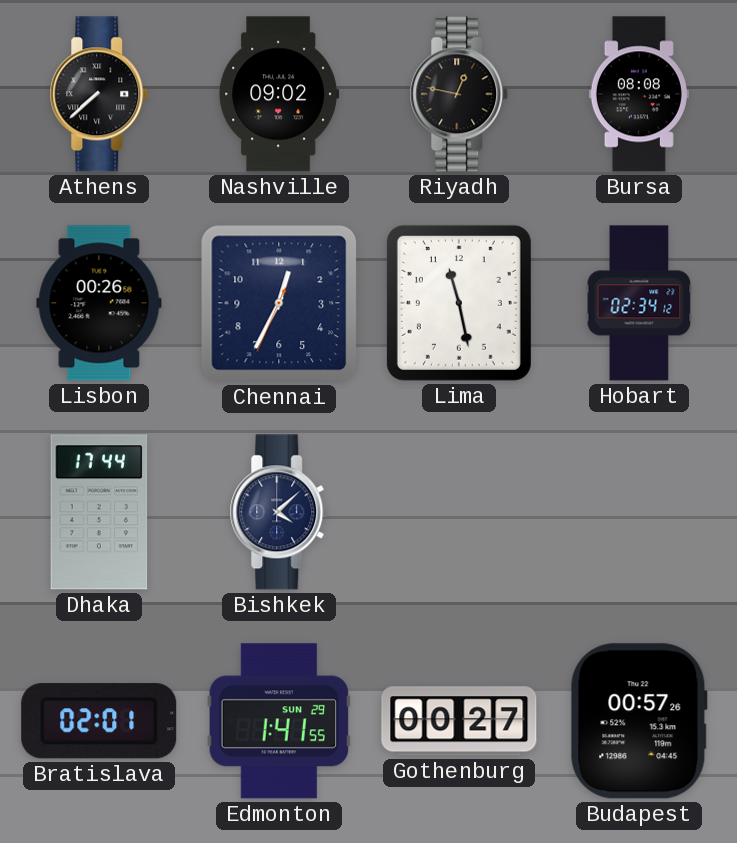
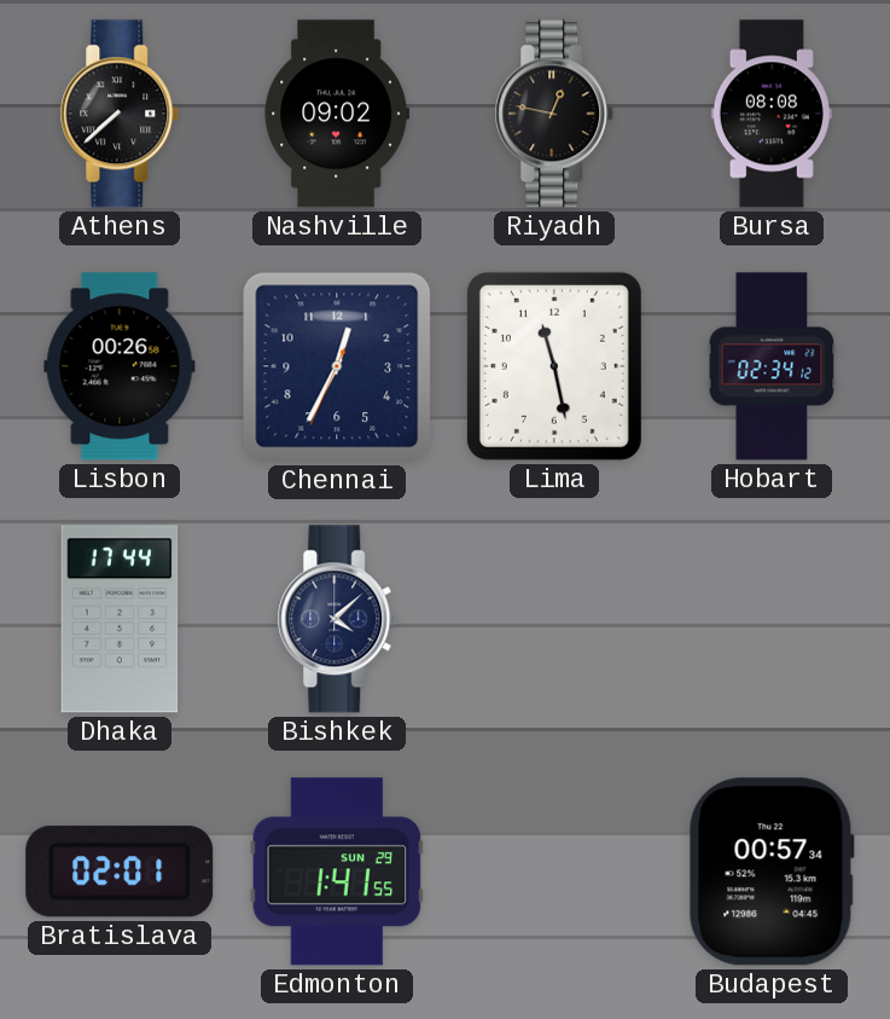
Gothenburg: 00:27 -> none (459, 721)
Budapest: 00:57:26 -> 00:57:34 (772, 872)
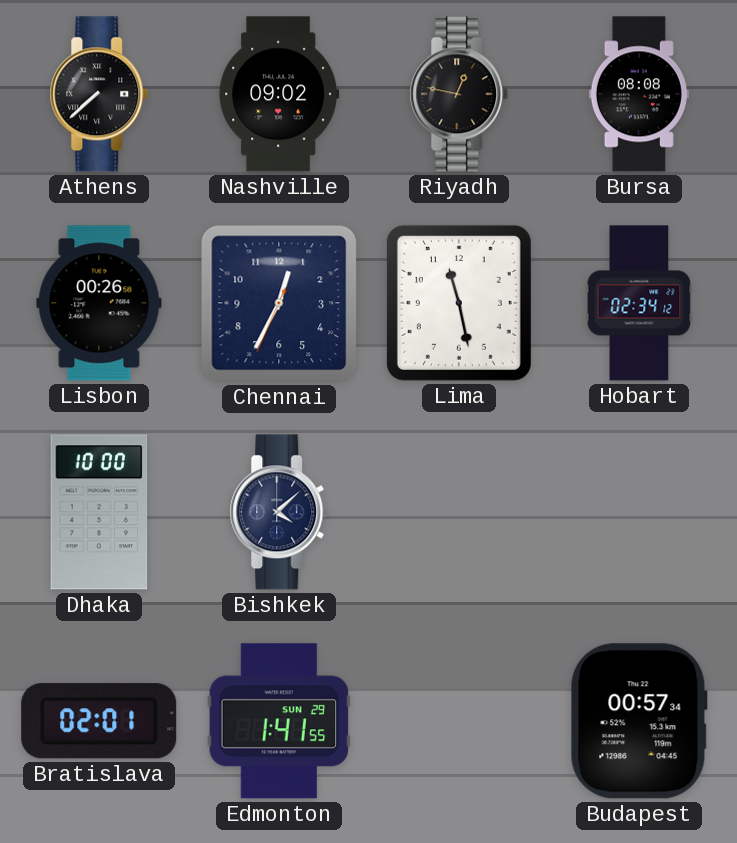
Dhaka: 17:44 -> 10:00 (99, 512)
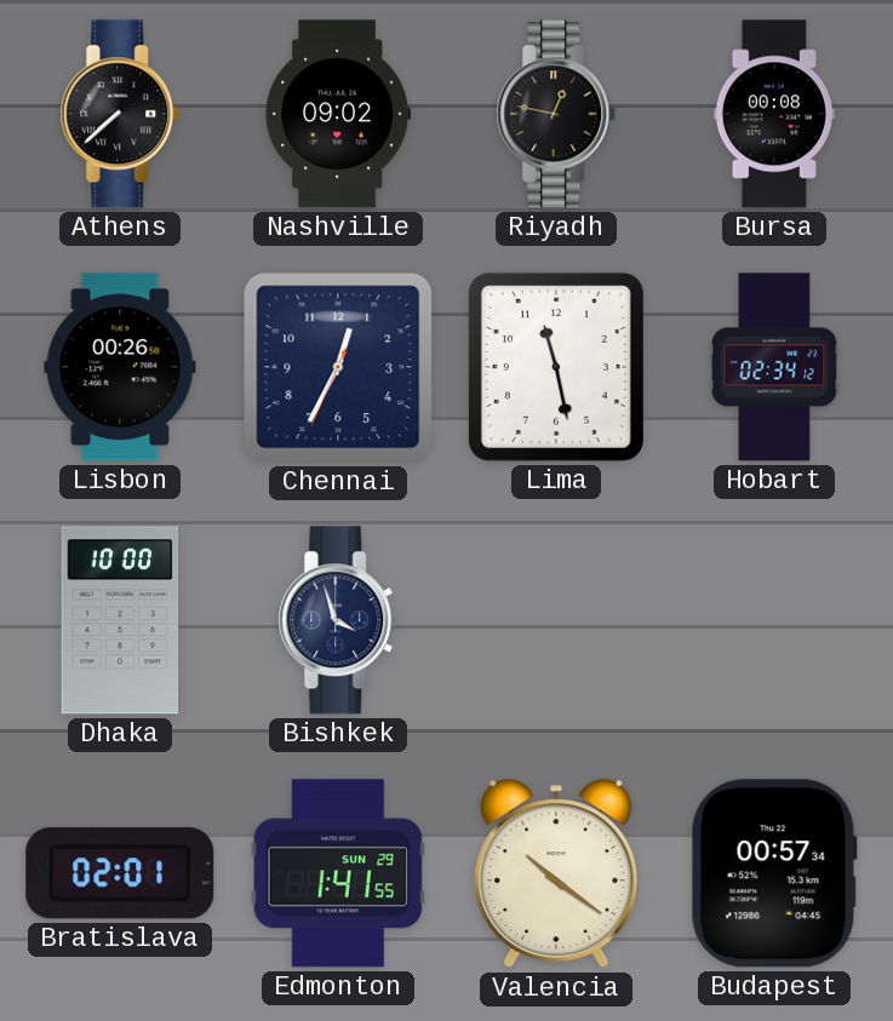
Bursa: 08:08 -> 00:08 (774, 114)
Bishkek: 4:08 -> 3:57 (338, 620)
Valencia: none -> 10:21 (556, 874)
